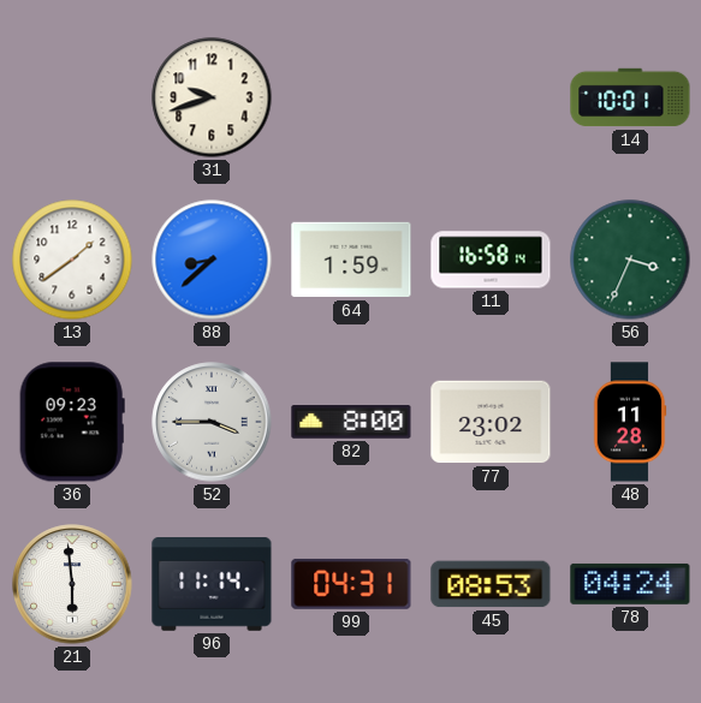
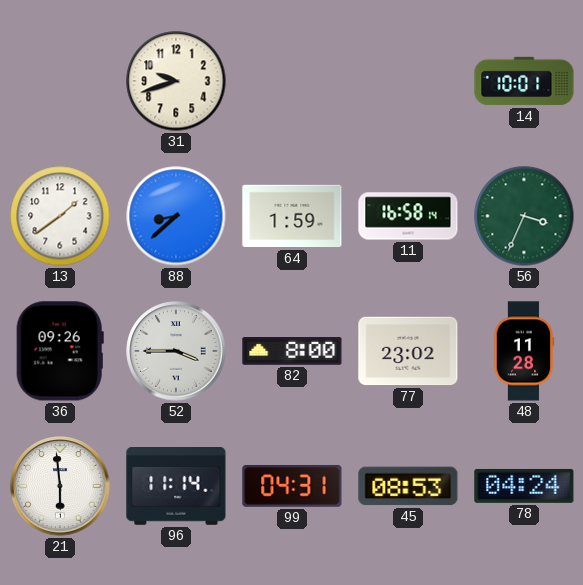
36: 09:23 -> 09:26 (60, 351)
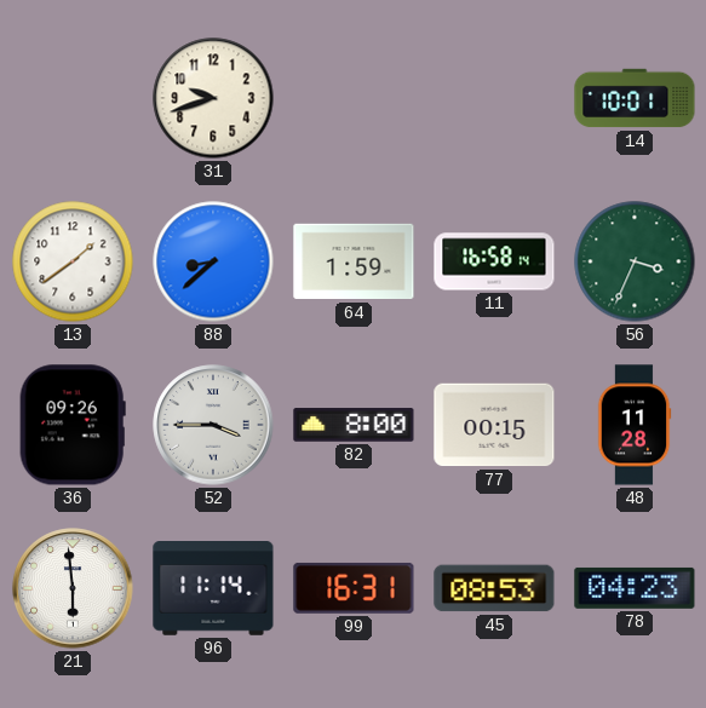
77: 23:02 -> 00:15 (494, 425)
99: 04:31 -> 16:31 (354, 588)
78: 04:24 -> 04:23 (635, 588)
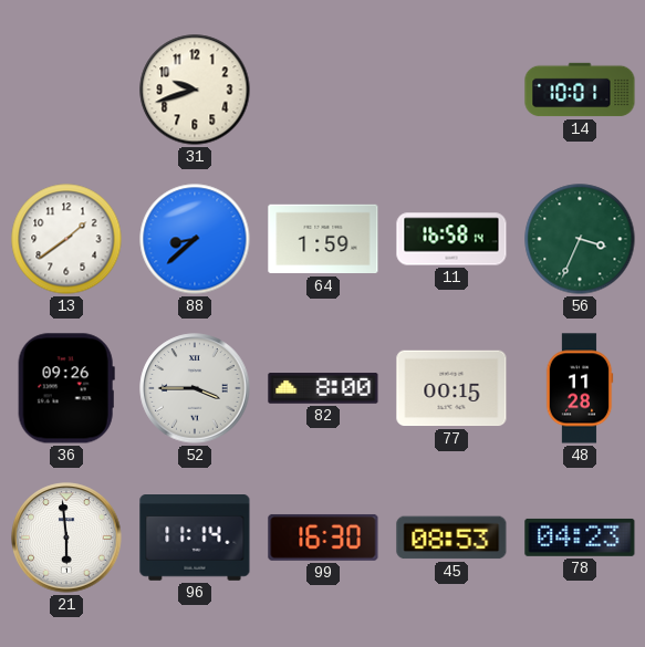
99: 16:31 -> 16:30 (323, 538)
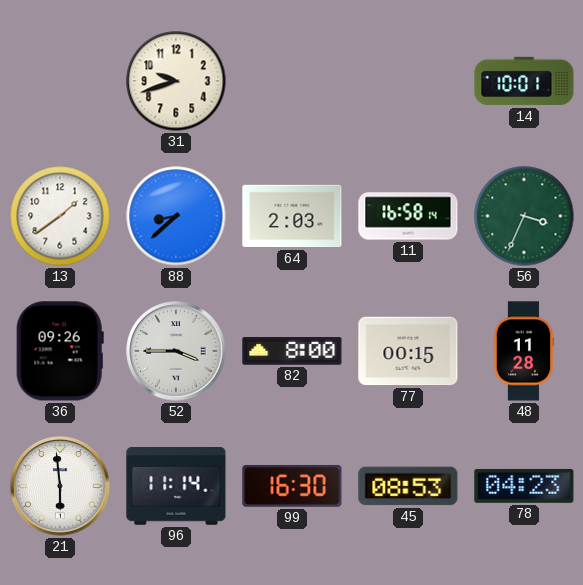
64: 1:59 -> 2:03 (292, 216)
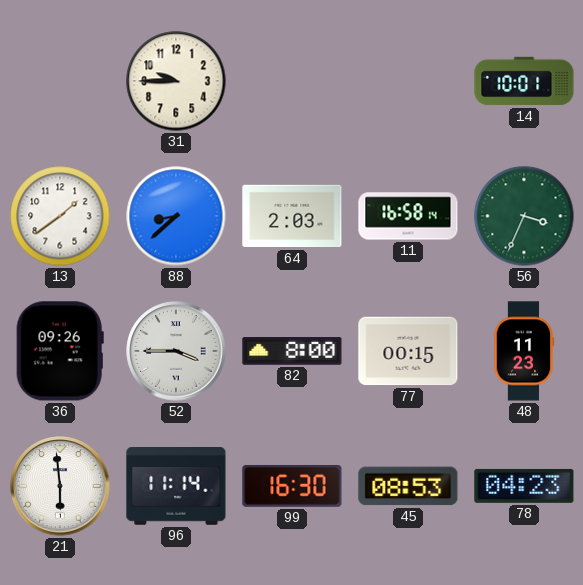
31: 9:42 -> 9:45 (176, 81)
48: 11:28 -> 11:23 (524, 351)
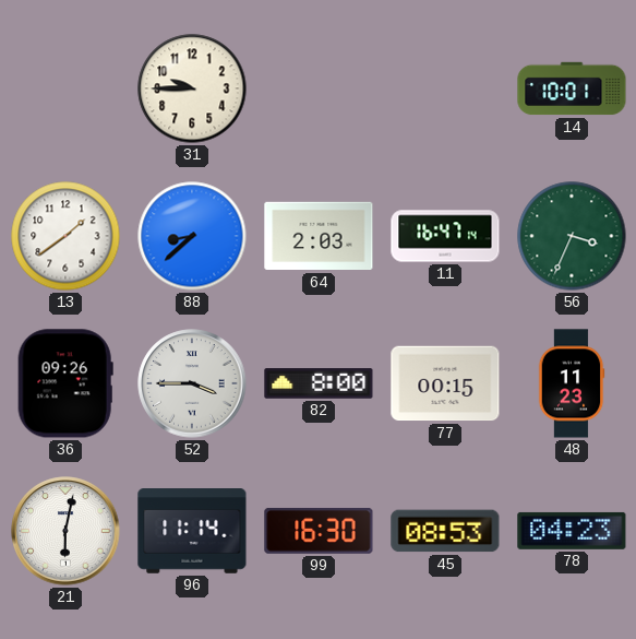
11: 16:58 -> 16:47 (445, 236)
21: 5:59 -> 6:02 (65, 531)
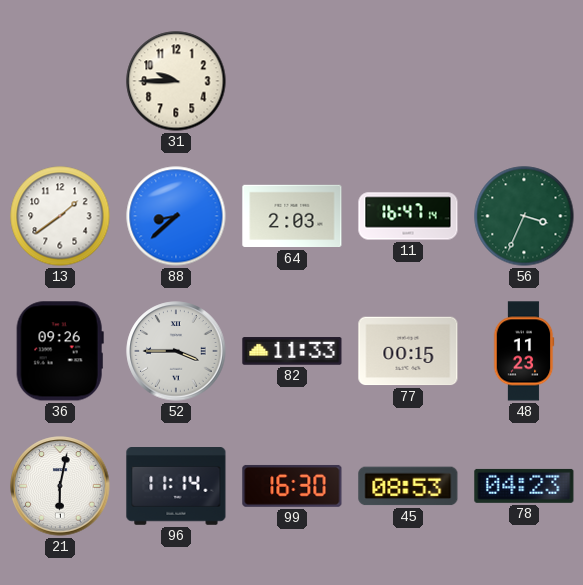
14: 10:01 -> none (572, 88)
82: 8:00 -> 11:33 (292, 351)
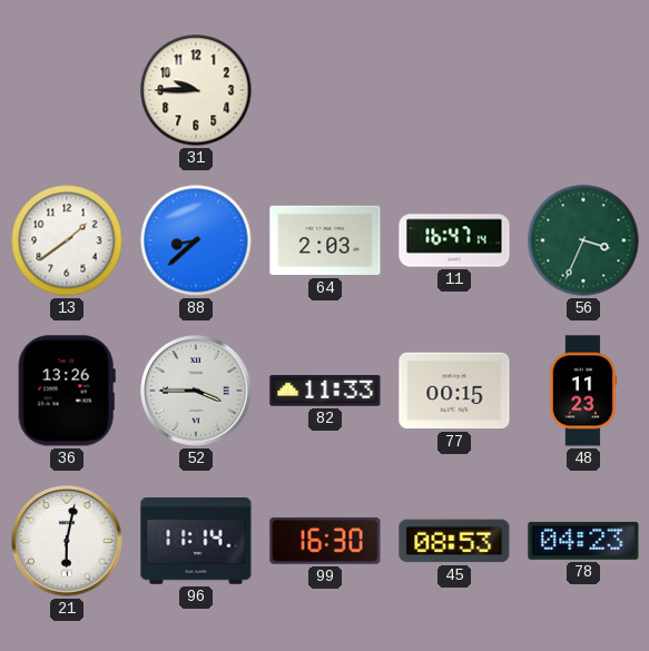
36: 09:26 -> 13:26 (67, 391)
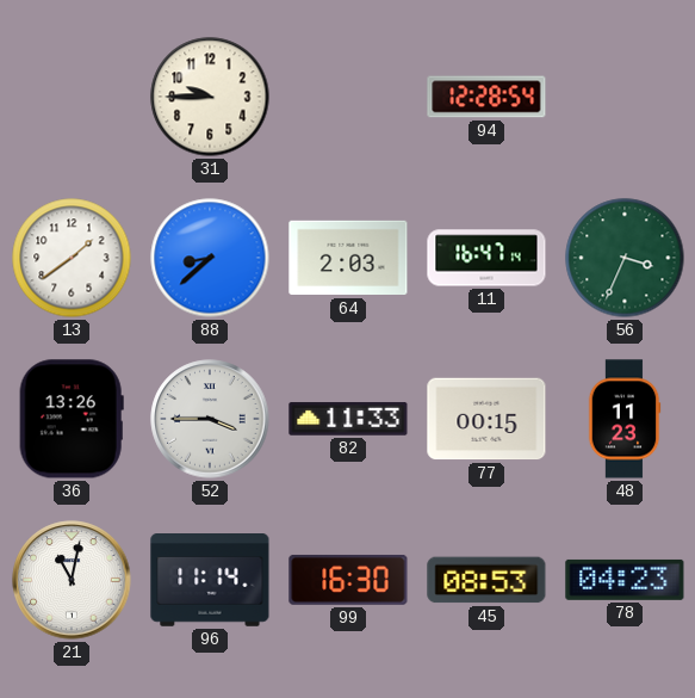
94: none -> 12:28 (486, 97)
21: 6:02 -> 11:02 (72, 580)
